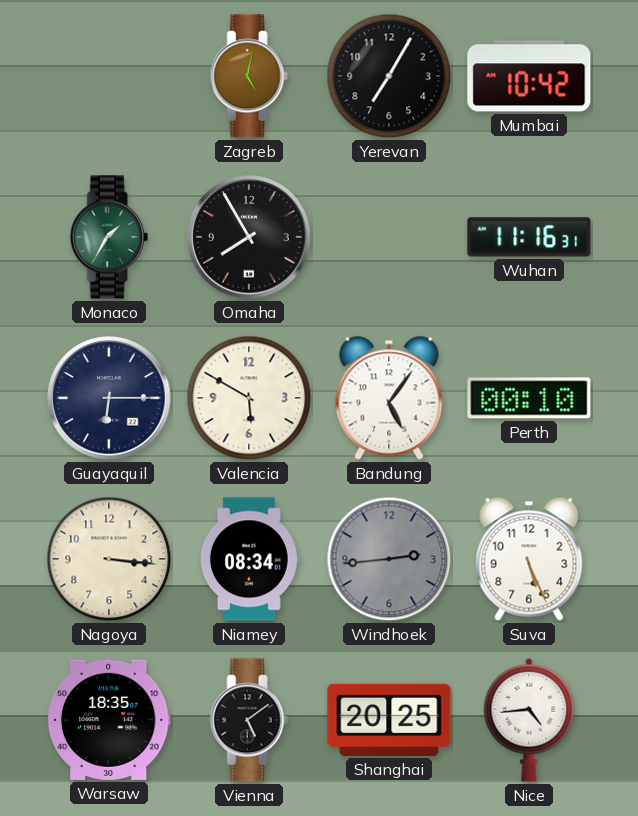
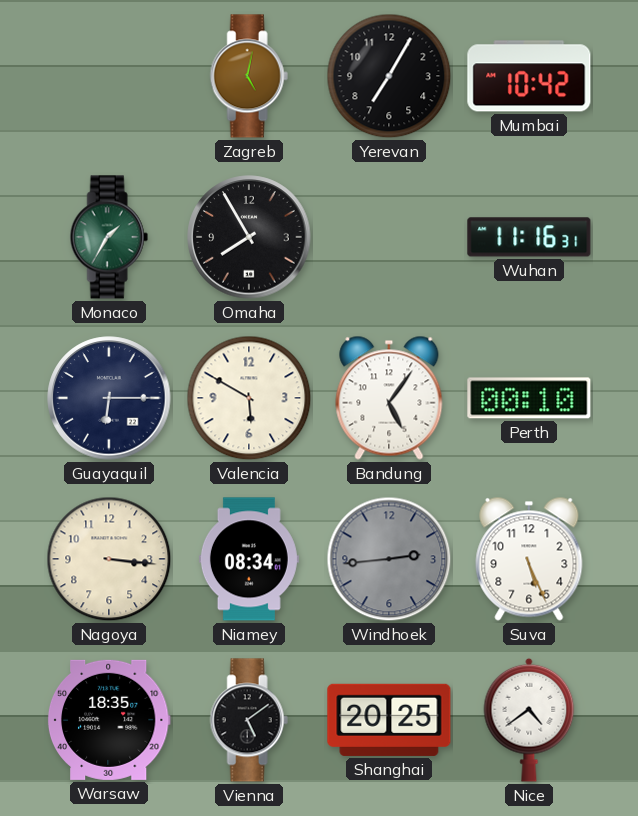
Nice: 4:44 -> 4:39 (529, 720)
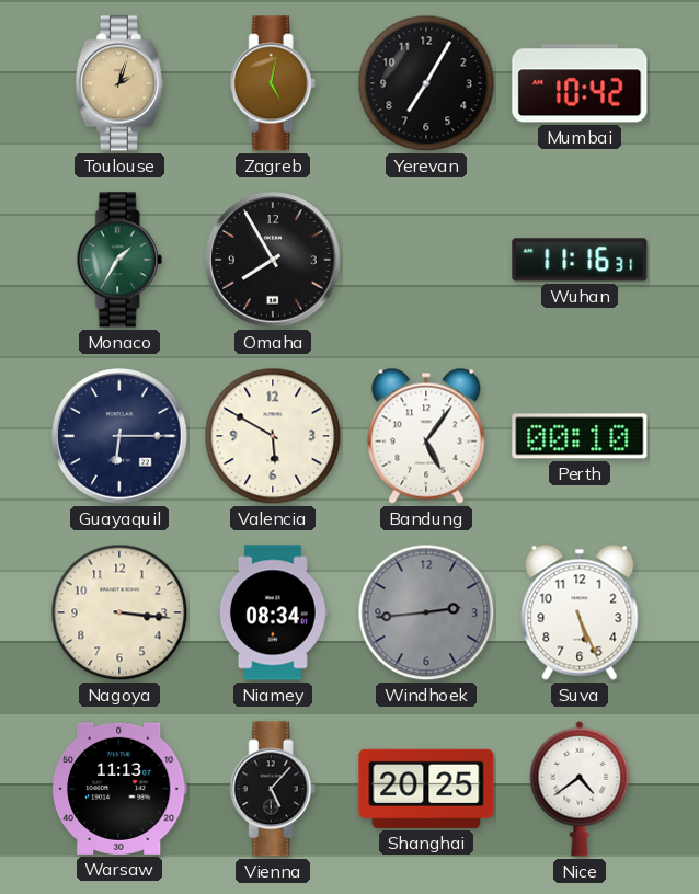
Toulouse: none -> 2:03 (119, 83)
Warsaw: 18:35 -> 11:13 (119, 789)
Vienna: 5:09 -> 5:07 (273, 789)
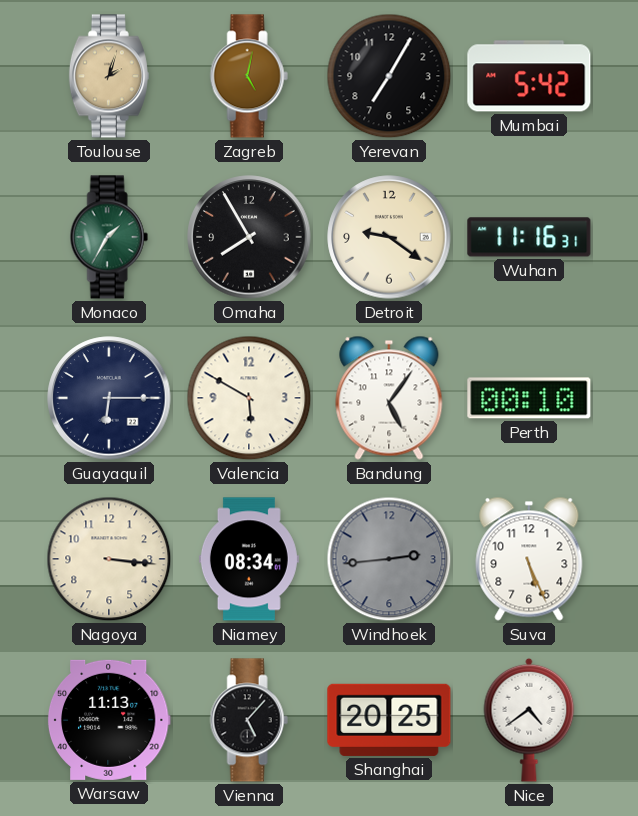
Mumbai: 10:42 -> 5:42 (529, 76)
Detroit: none -> 9:21 (389, 237)
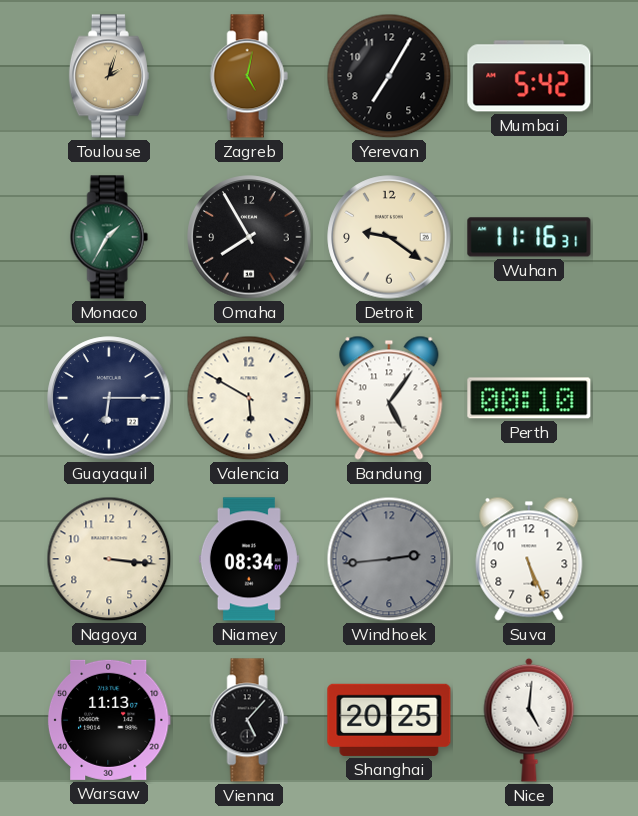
Nice: 4:39 -> 5:01 (529, 720)
